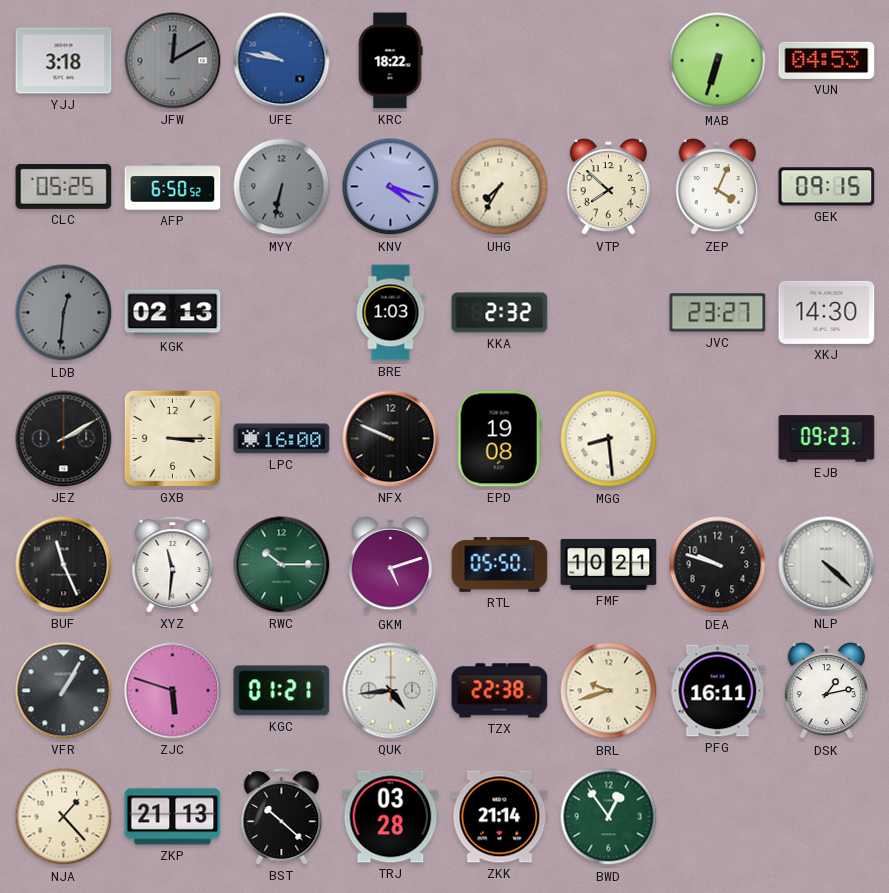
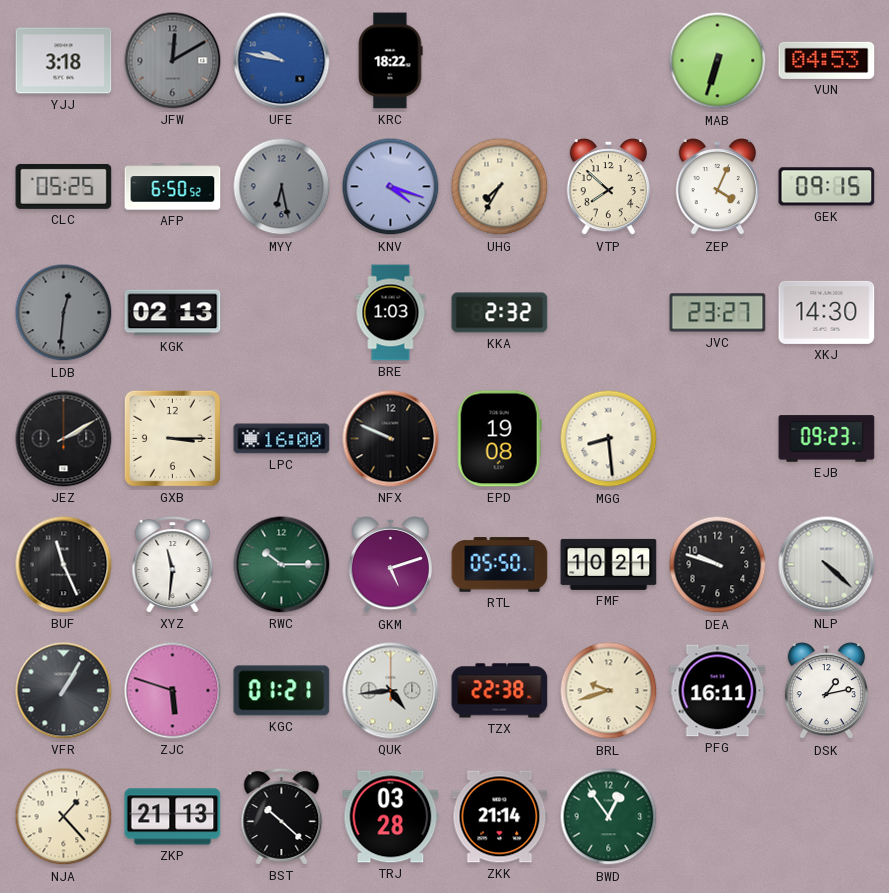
MYY: 6:32 -> 6:28 (282, 187)
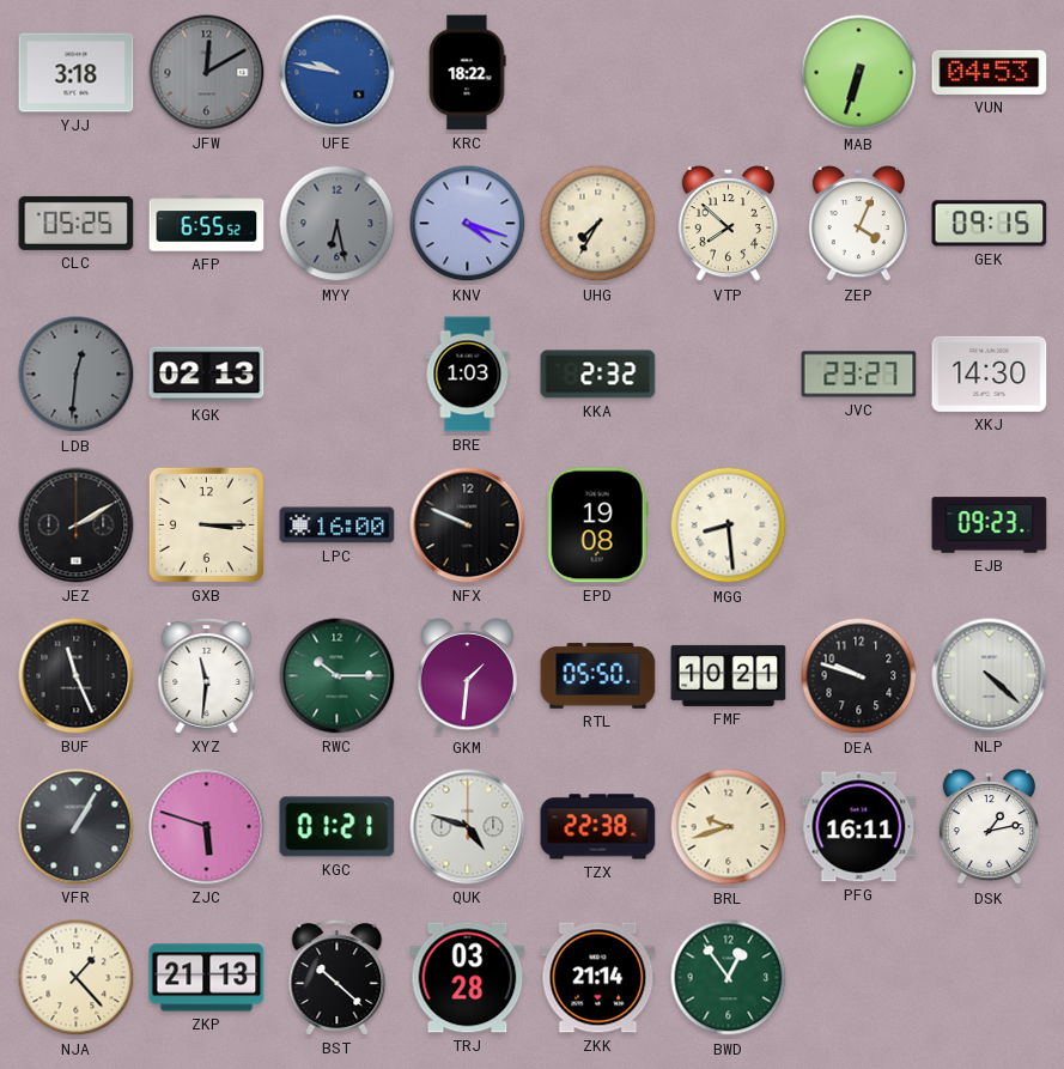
AFP: 6:50 -> 6:55 (207, 224)
GKM: 5:12 -> 1:31 (467, 676)
QUK: 4:44 -> 4:48 (468, 827)
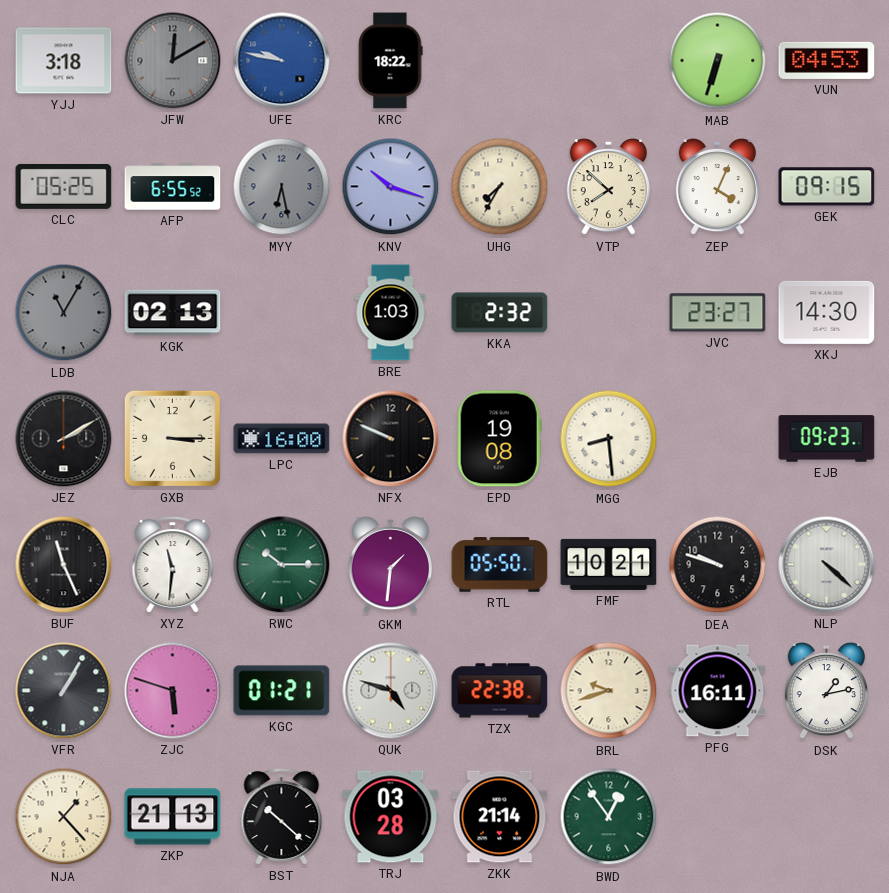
KNV: 4:18 -> 10:18 (391, 187)
LDB: 12:31 -> 11:05 (64, 313)
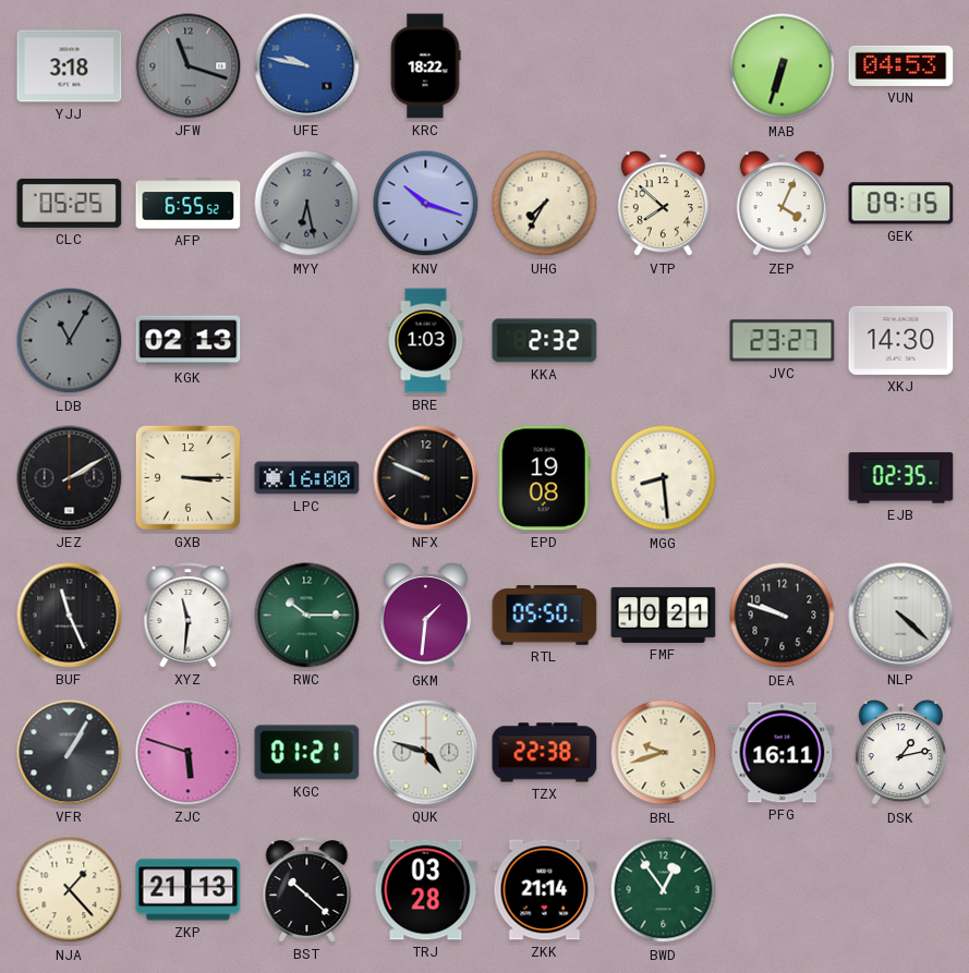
JFW: 12:10 -> 11:18 (189, 66)
EJB: 09:23 -> 02:35 (901, 478)
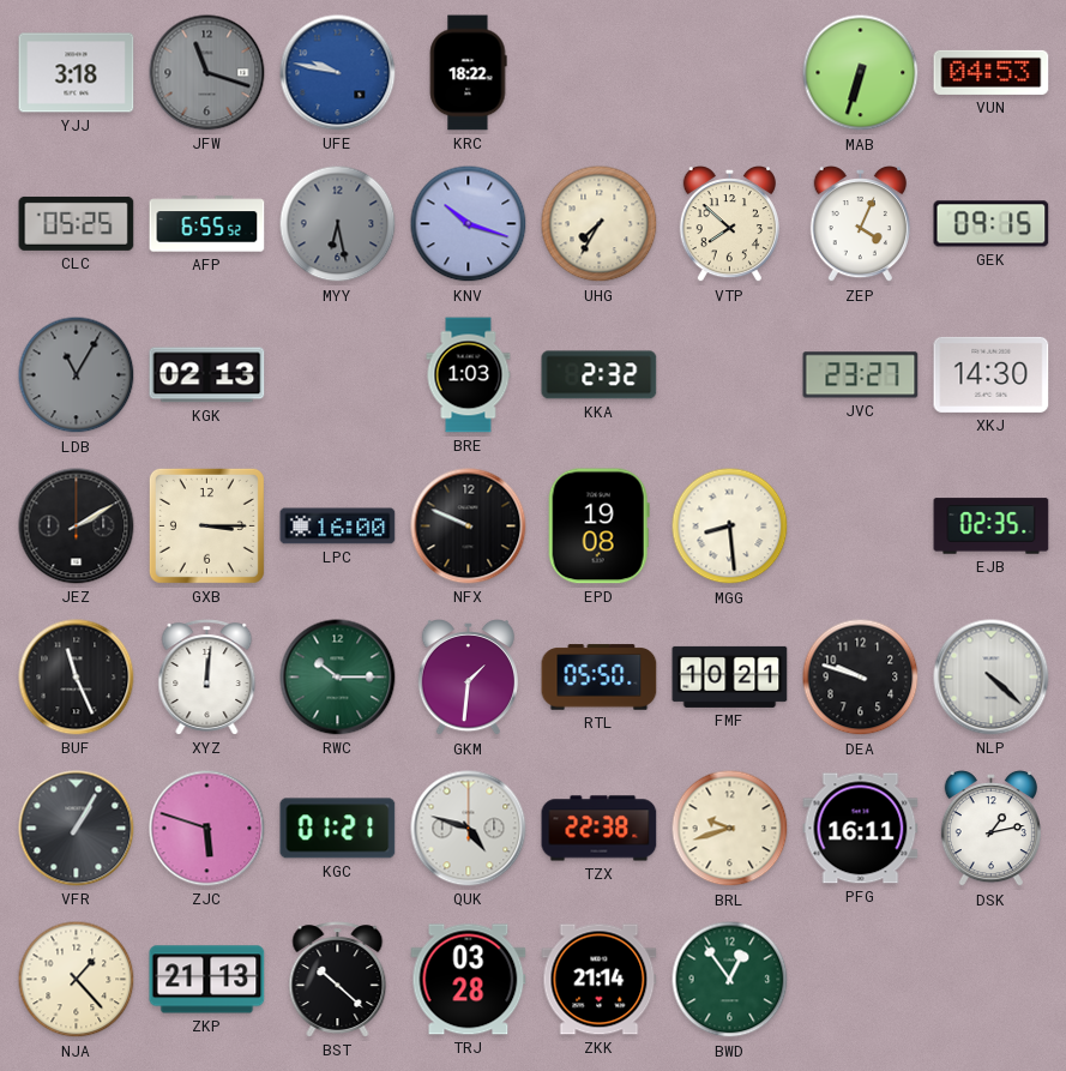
XYZ: 11:31 -> 12:01 (207, 678)
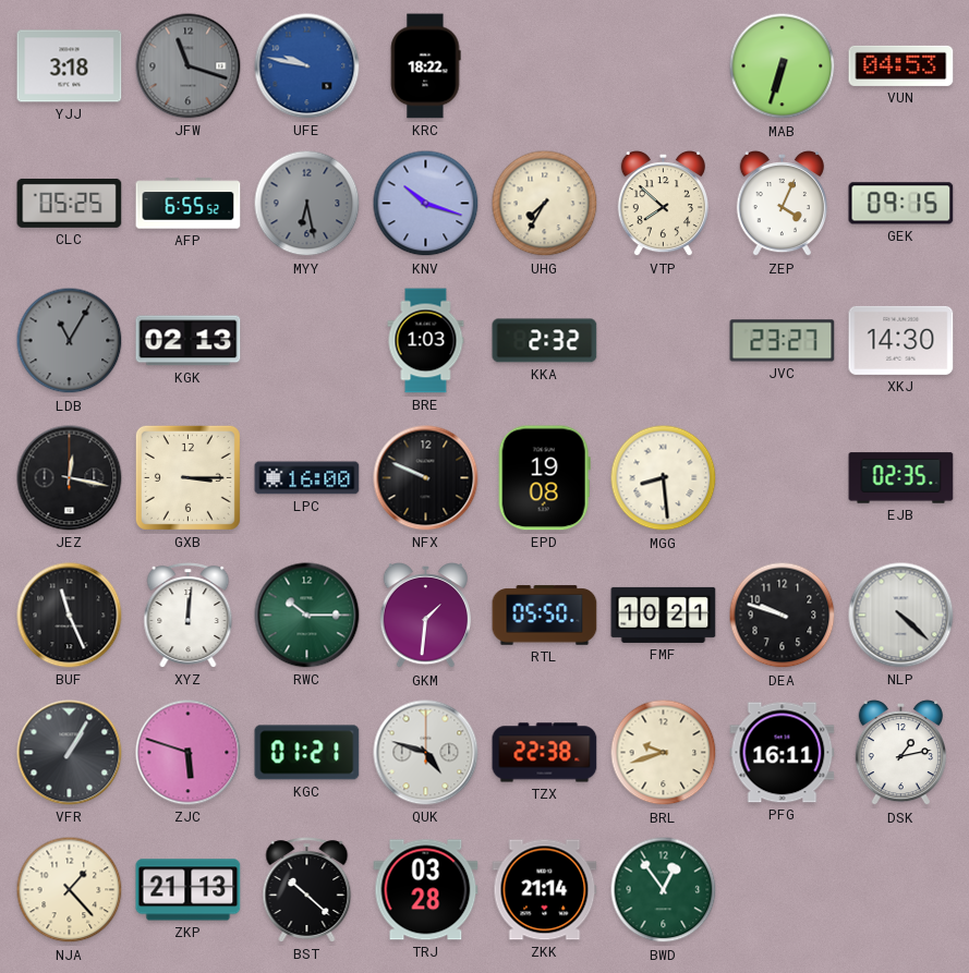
JEZ: 2:10 -> 12:17 (70, 478)
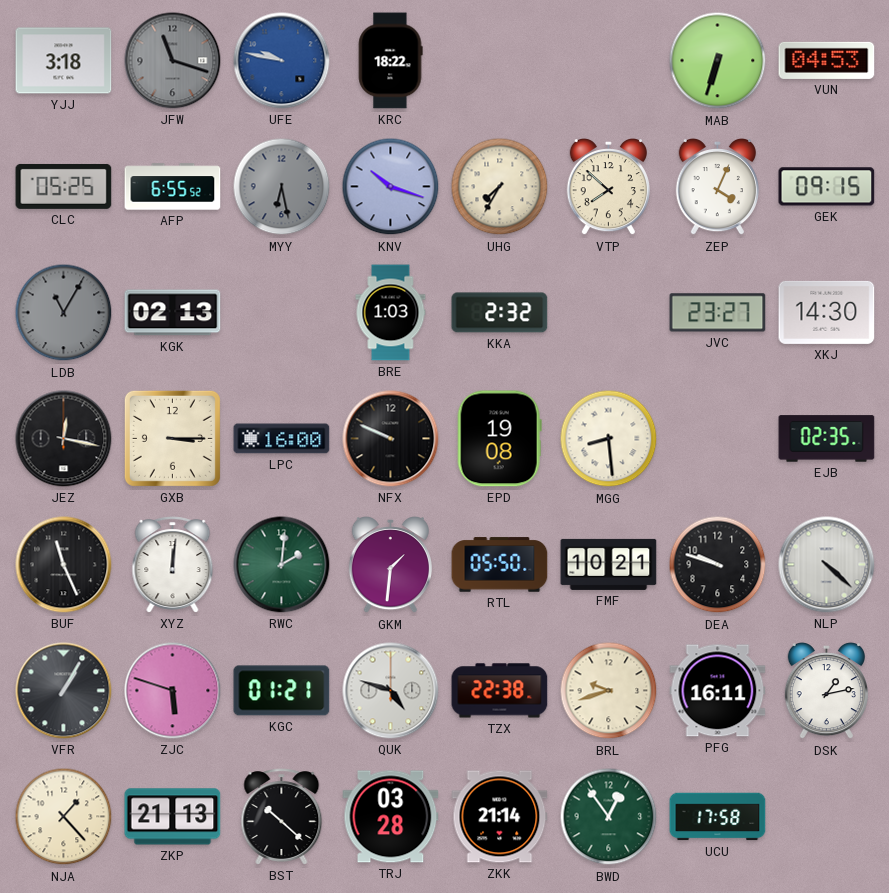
RWC: 10:15 -> 2:01 (282, 565)
UCU: none -> 17:58 (718, 817)
